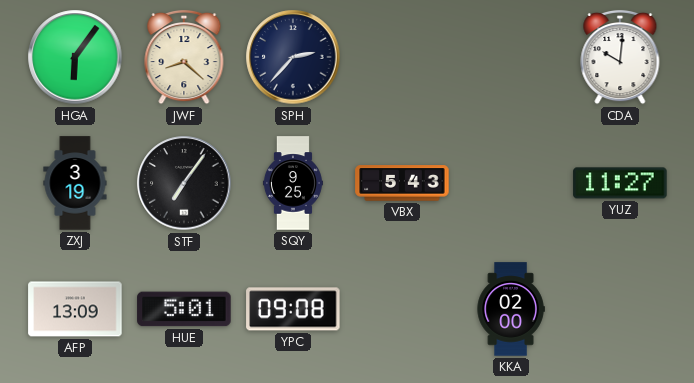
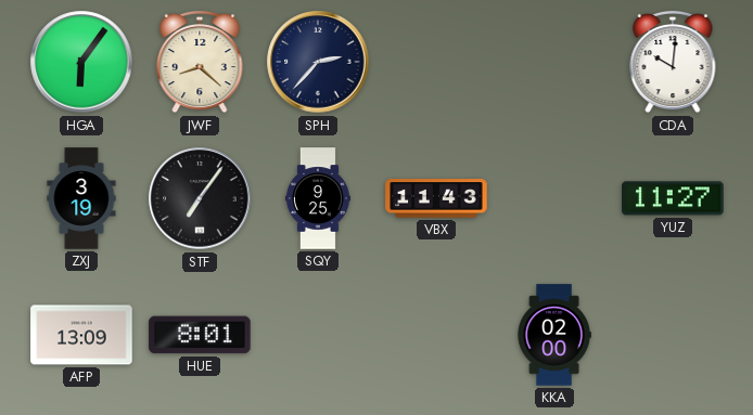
VBX: 5:43 -> 11:43 (436, 198)
HUE: 5:01 -> 8:01 (200, 335)
YPC: 09:08 -> none (293, 309)
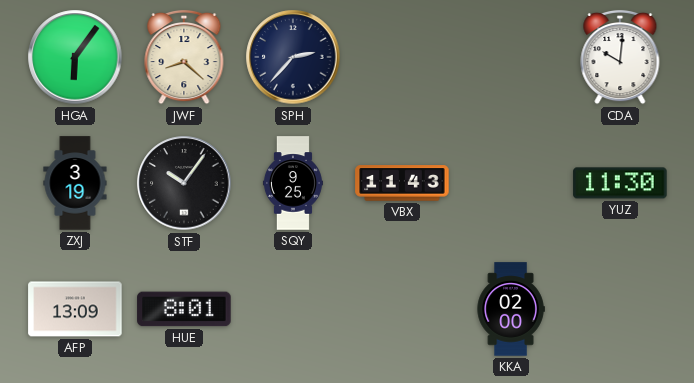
STF: 7:06 -> 10:06 (184, 183)
YUZ: 11:27 -> 11:30 (620, 183)
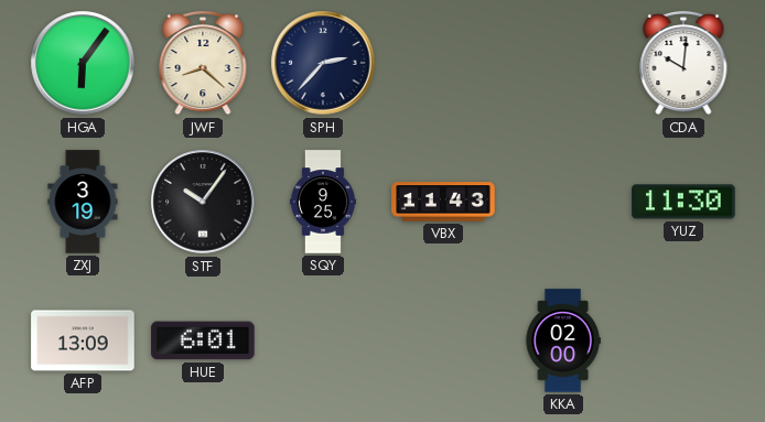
HUE: 8:01 -> 6:01 (203, 340)
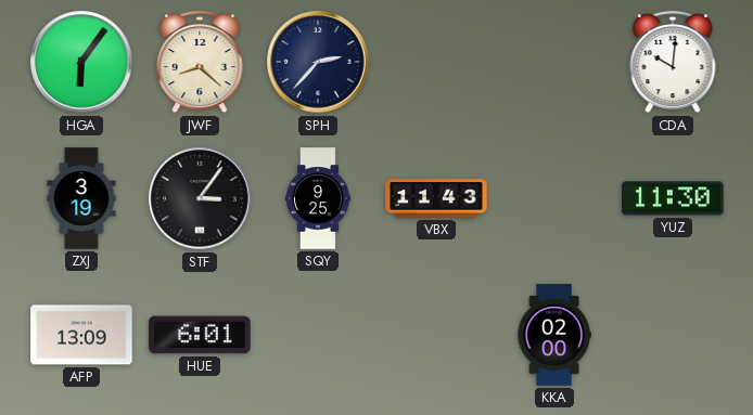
STF: 10:06 -> 3:06 (200, 198)
